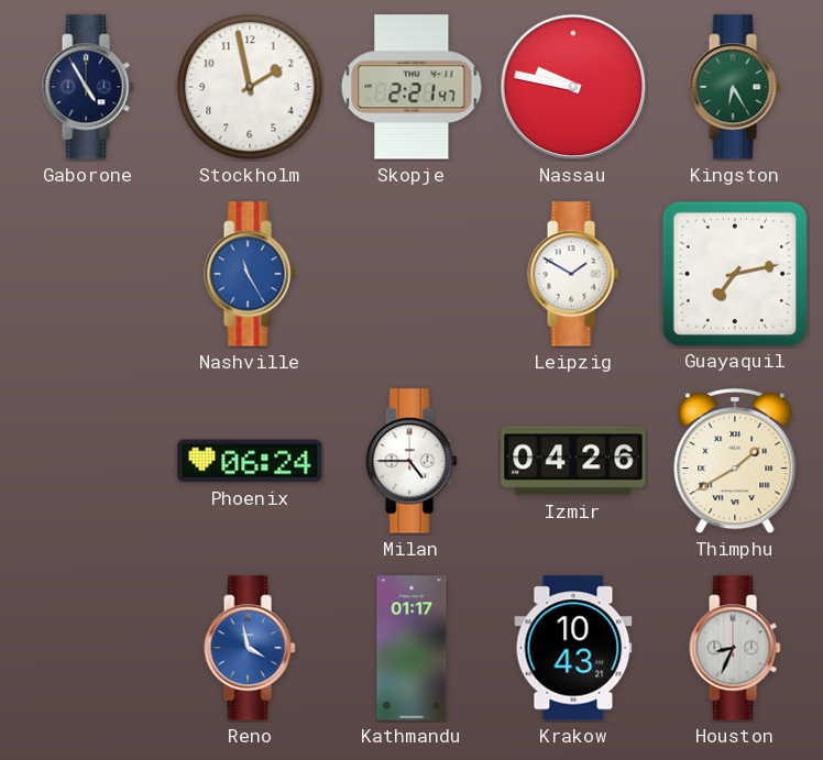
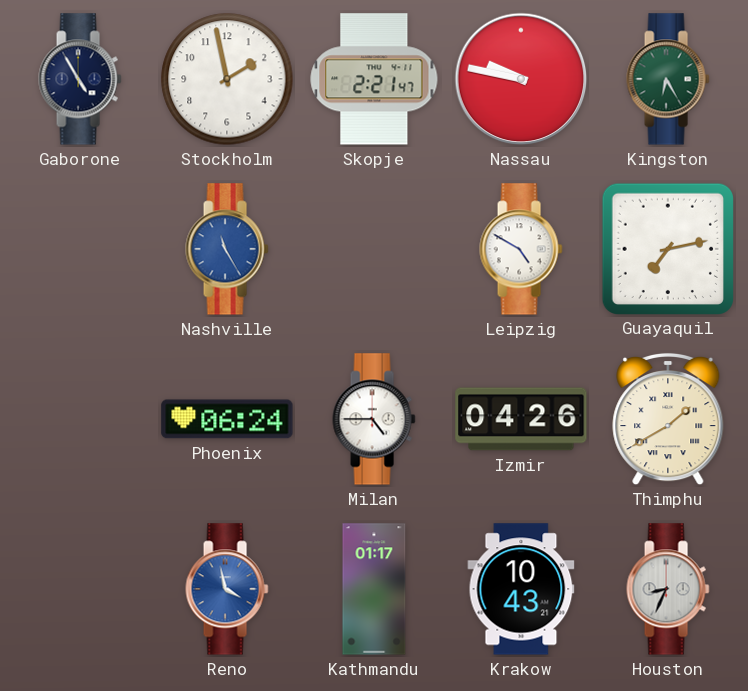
Leipzig: 1:50 -> 4:50 (521, 249)
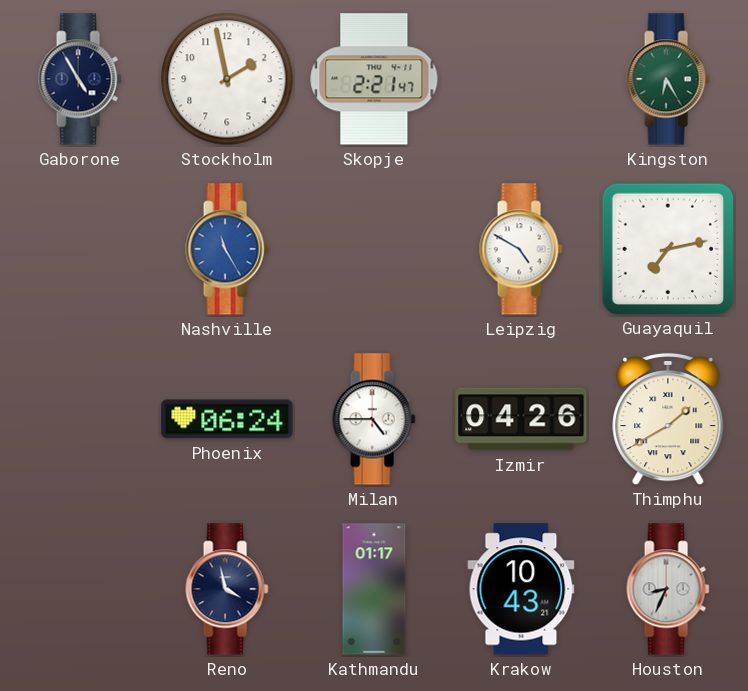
Nassau: 9:47 -> none (521, 79)
Reno dial: blue -> navy (227, 589)
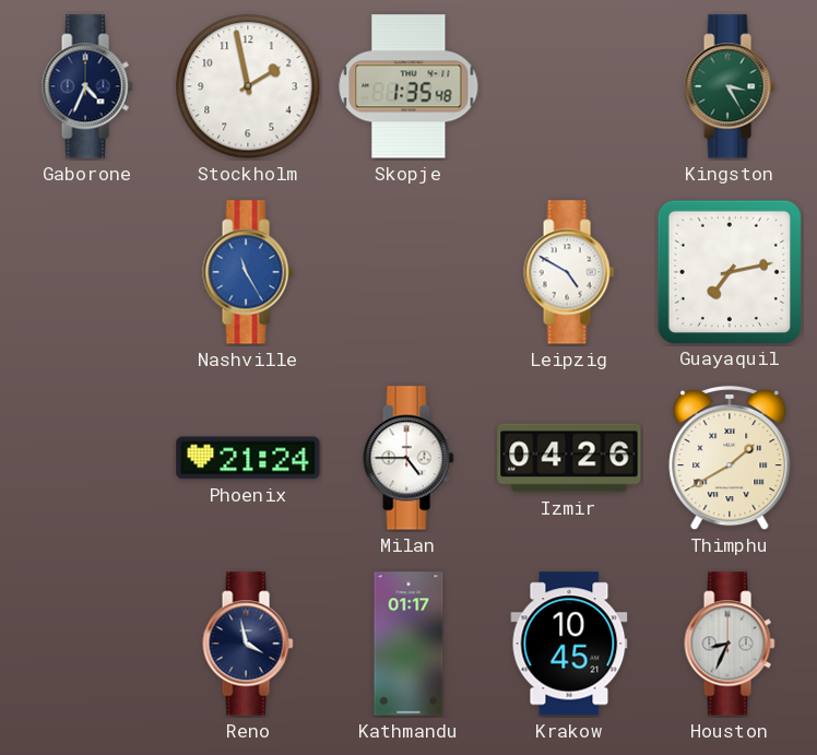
Gaborone: 4:55 -> 4:34 (87, 86)
Skopje: 2:21 -> 1:35 (408, 86)
Kingston: 6:25 -> 3:25 (730, 86)
Phoenix: 06:24 -> 21:24 (248, 458)
Krakow: 10:43 -> 10:45 (569, 644)
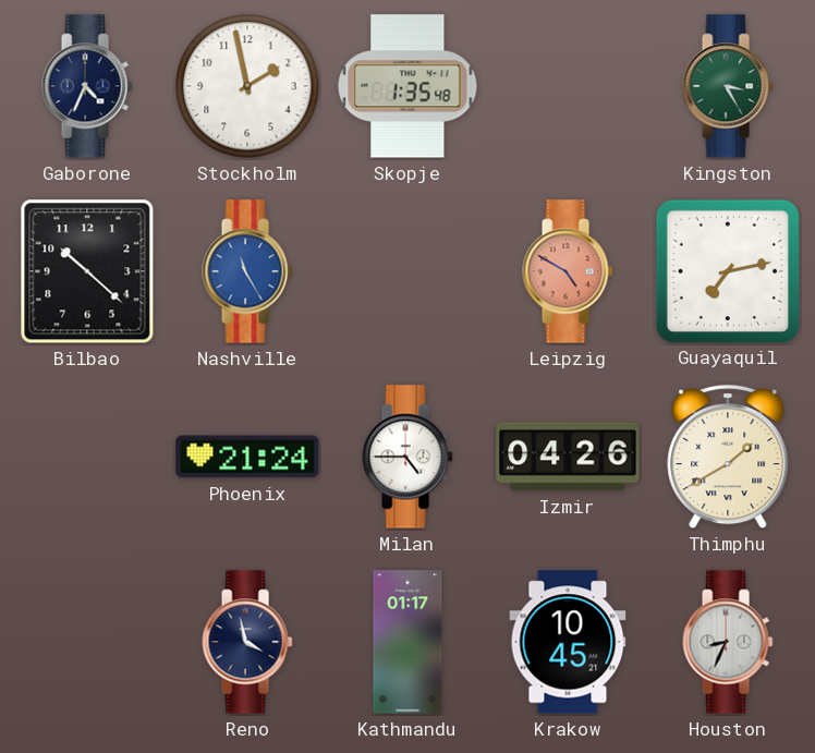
Bilbao: none -> 10:22 (87, 271)
Leipzig dial: white -> salmon (568, 271)
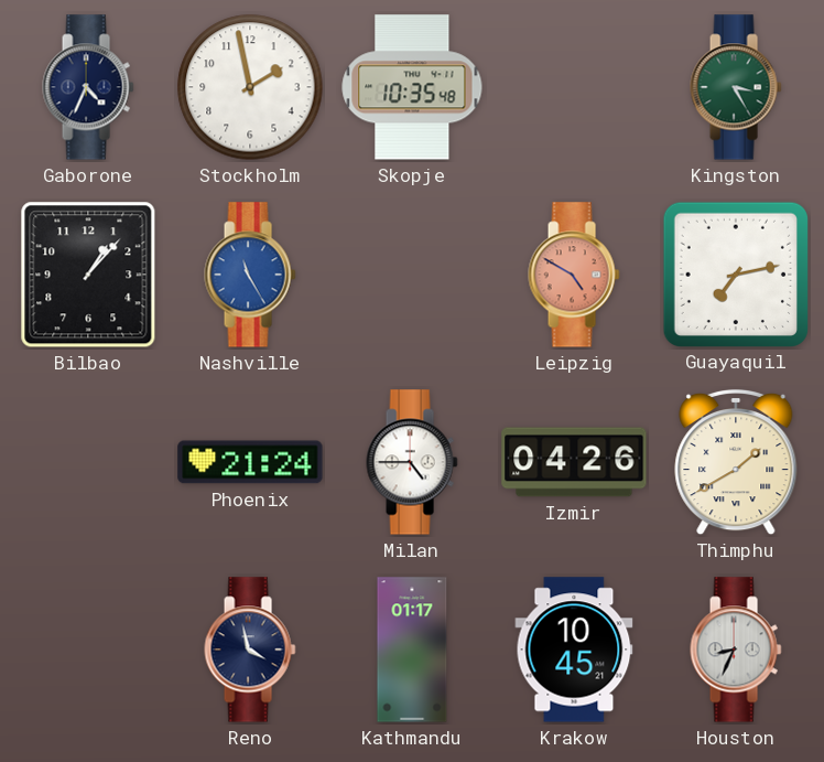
Skopje: 1:35 -> 10:35 (412, 87)
Bilbao: 10:22 -> 1:07 (88, 275)
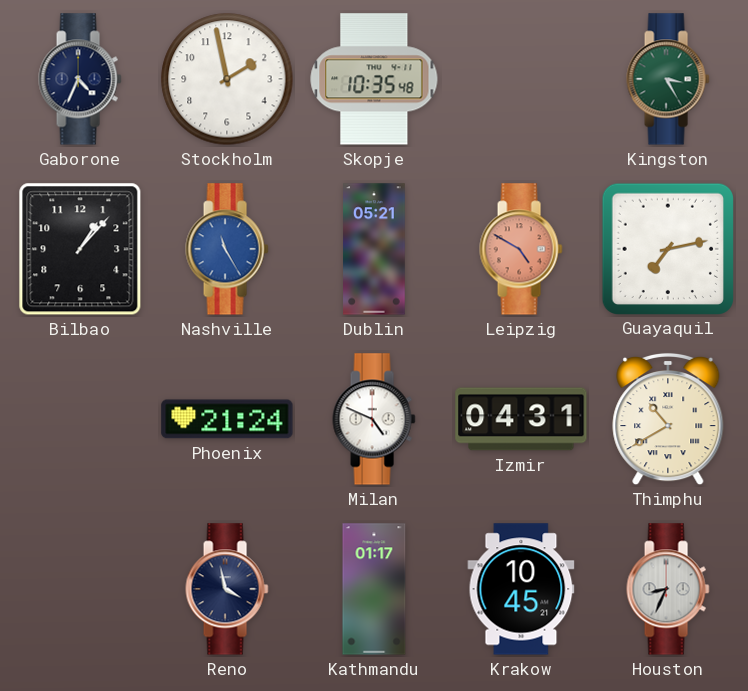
Dublin: none -> 05:21 (374, 249)
Milan: 4:45 -> 4:49 (374, 419)
Izmir: 04:26 -> 04:31 (521, 419)
Thimphu: 1:40 -> 10:40 (668, 419)
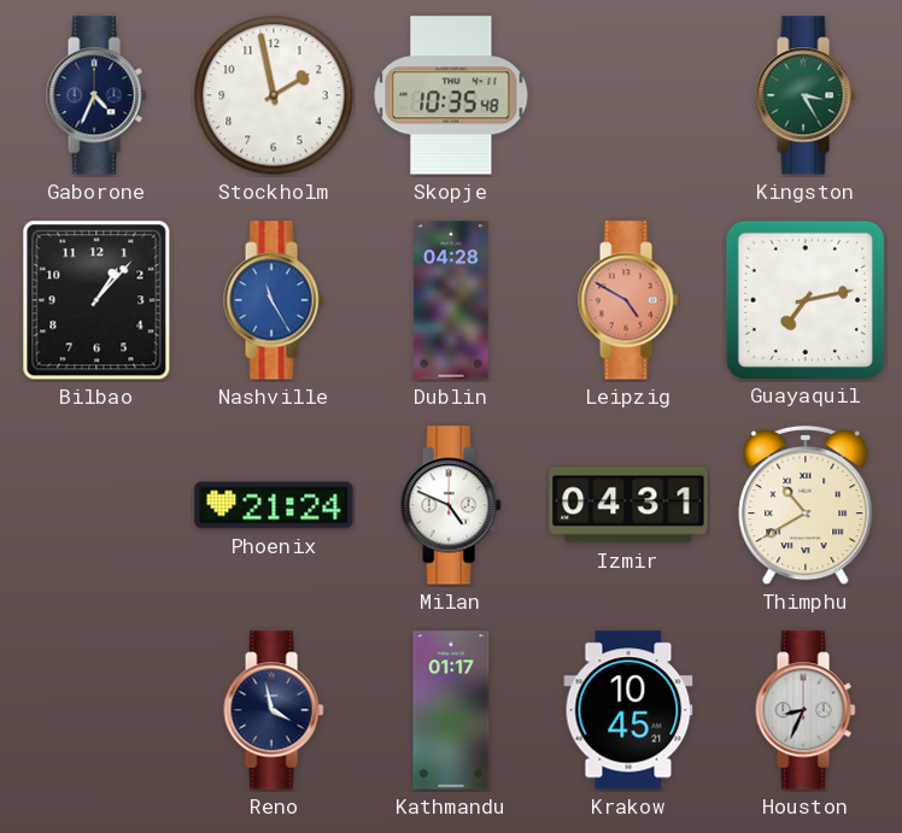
Dublin: 05:21 -> 04:28 (451, 300)
